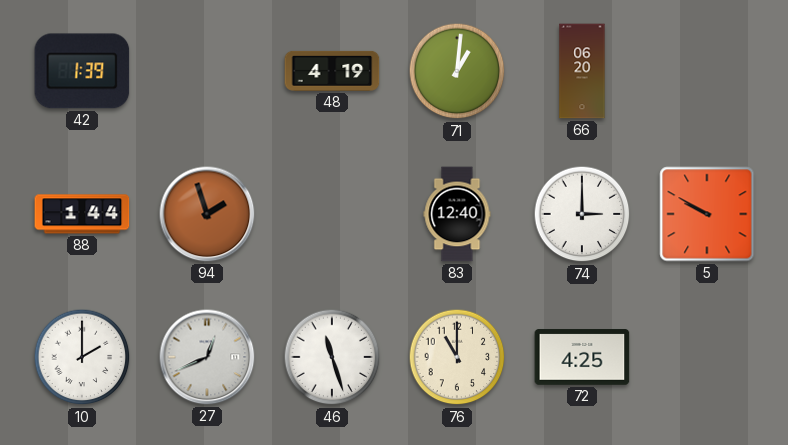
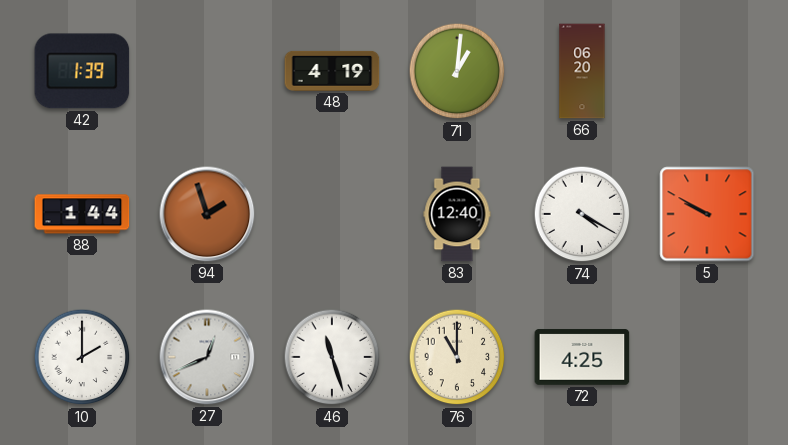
74: 3:00 -> 4:20 (582, 214)
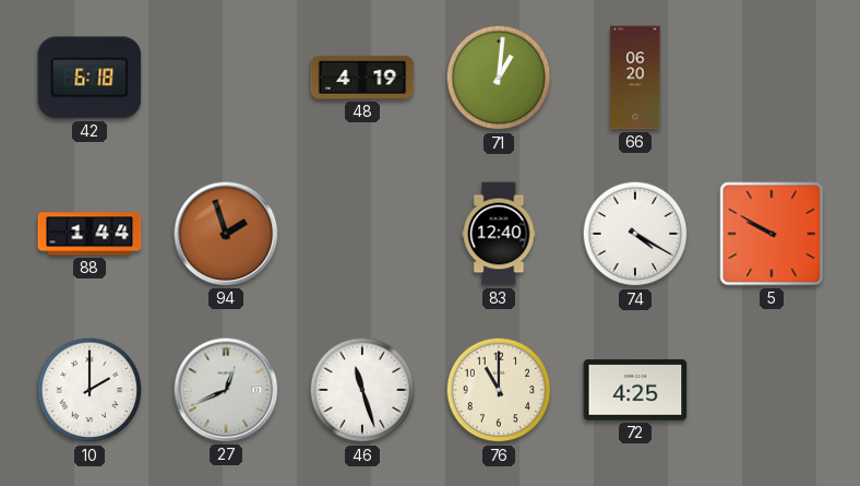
42: 1:39 -> 6:18 (89, 78)
